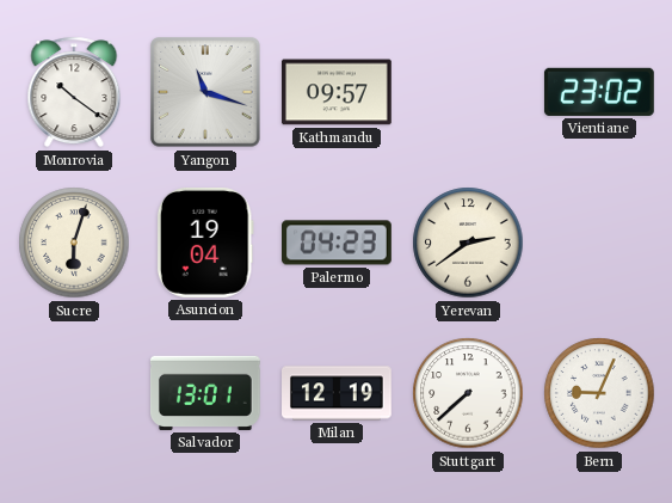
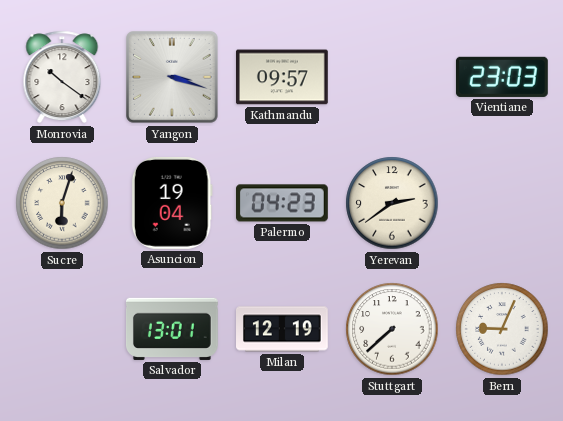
Yangon: 11:18 -> 3:18 (173, 78)
Vientiane: 23:02 -> 23:03 (502, 77)
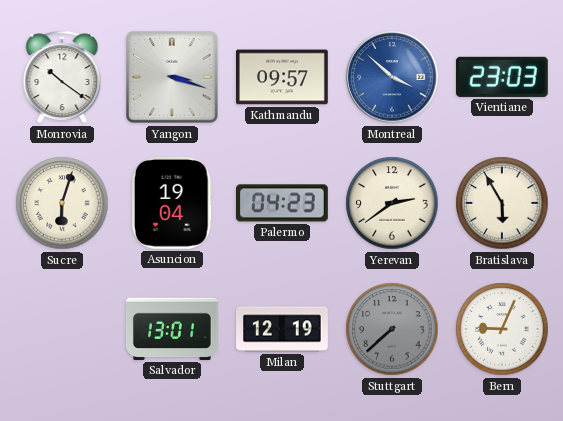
Montreal: none -> 3:52 (392, 77)
Bratislava: none -> 5:55 (502, 203)
Stuttgart dial: white -> grey (392, 329)
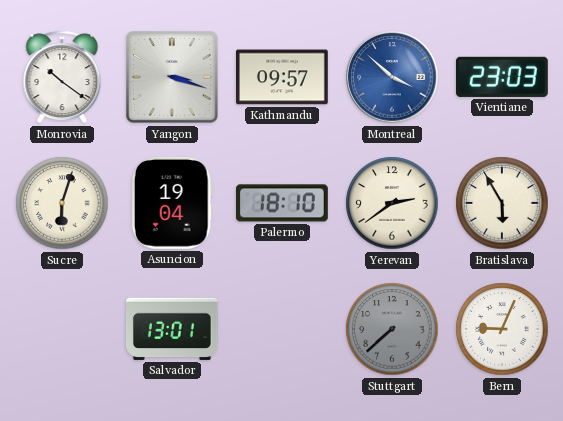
Palermo: 04:23 -> 18:10 (283, 203)
Milan: 12:19 -> none (283, 329)
